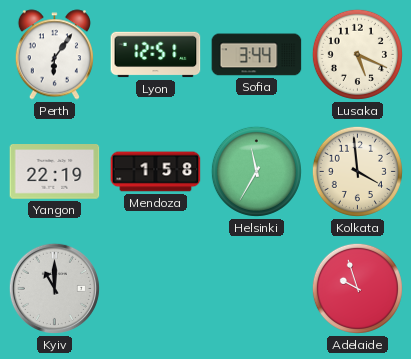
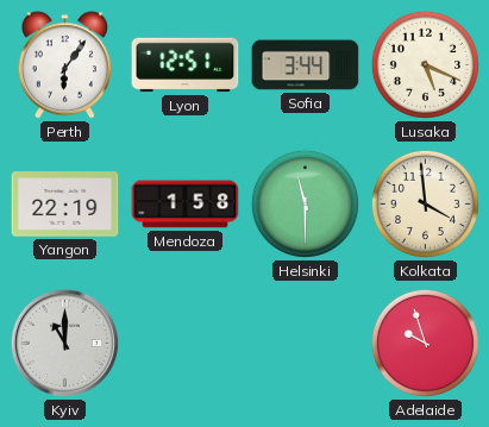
Helsinki: 11:35 -> 11:30 (305, 203)
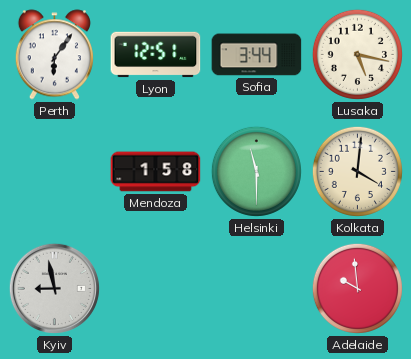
Lusaka: 5:19 -> 5:17 (357, 54)
Yangon: 22:19 -> none (65, 205)
Kolkata: 3:59 -> 4:01 (357, 171)
Kyiv: 11:00 -> 8:58 (54, 288)
Adelaide: 9:57 -> 9:59 (357, 288)
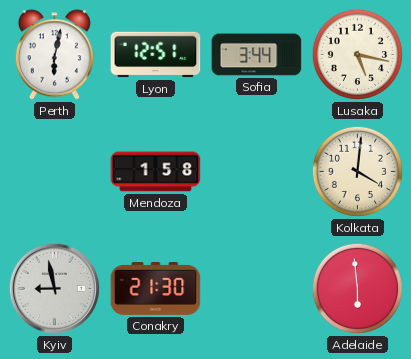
Perth: 6:06 -> 6:02 (54, 55)
Helsinki: 11:30 -> none (256, 171)
Conakry: none -> 21:30 (156, 288)
Adelaide: 9:59 -> 5:59 (357, 288)
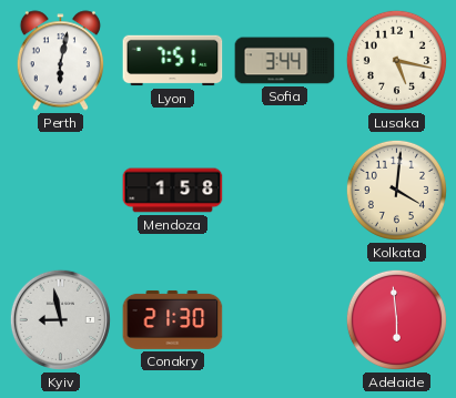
Lyon: 12:51 -> 7:51 (173, 61)
